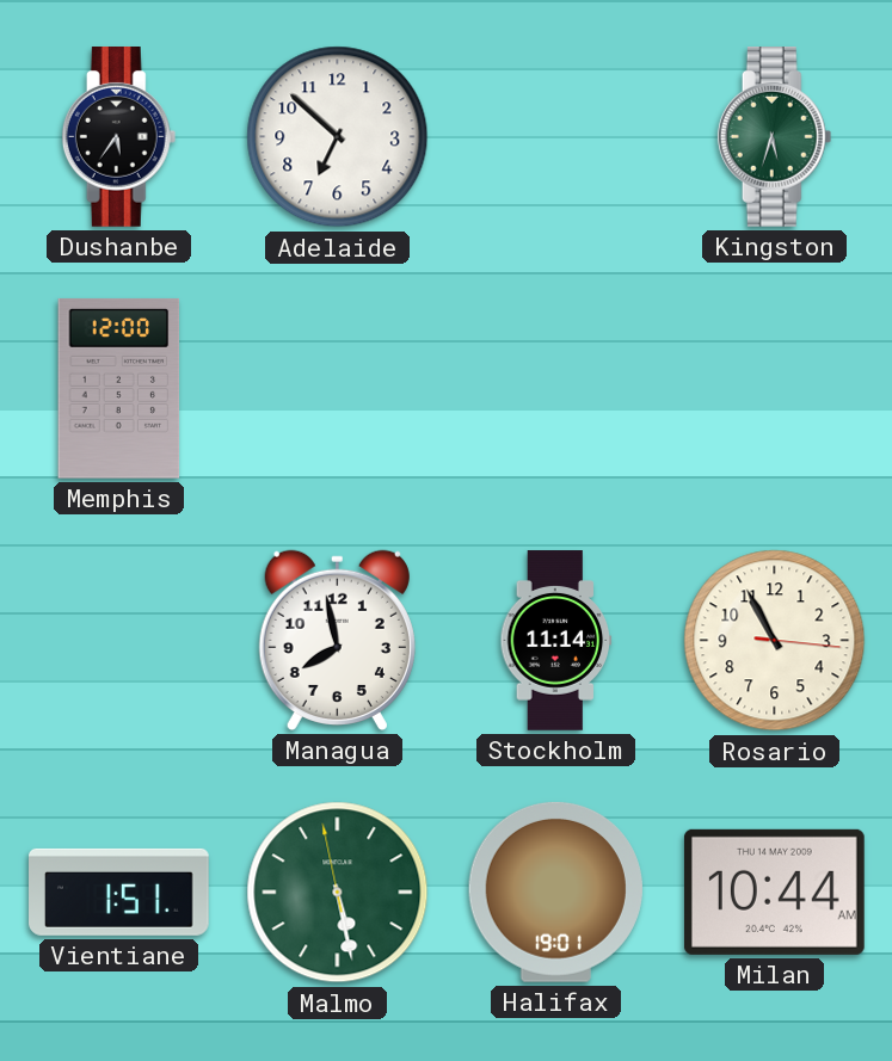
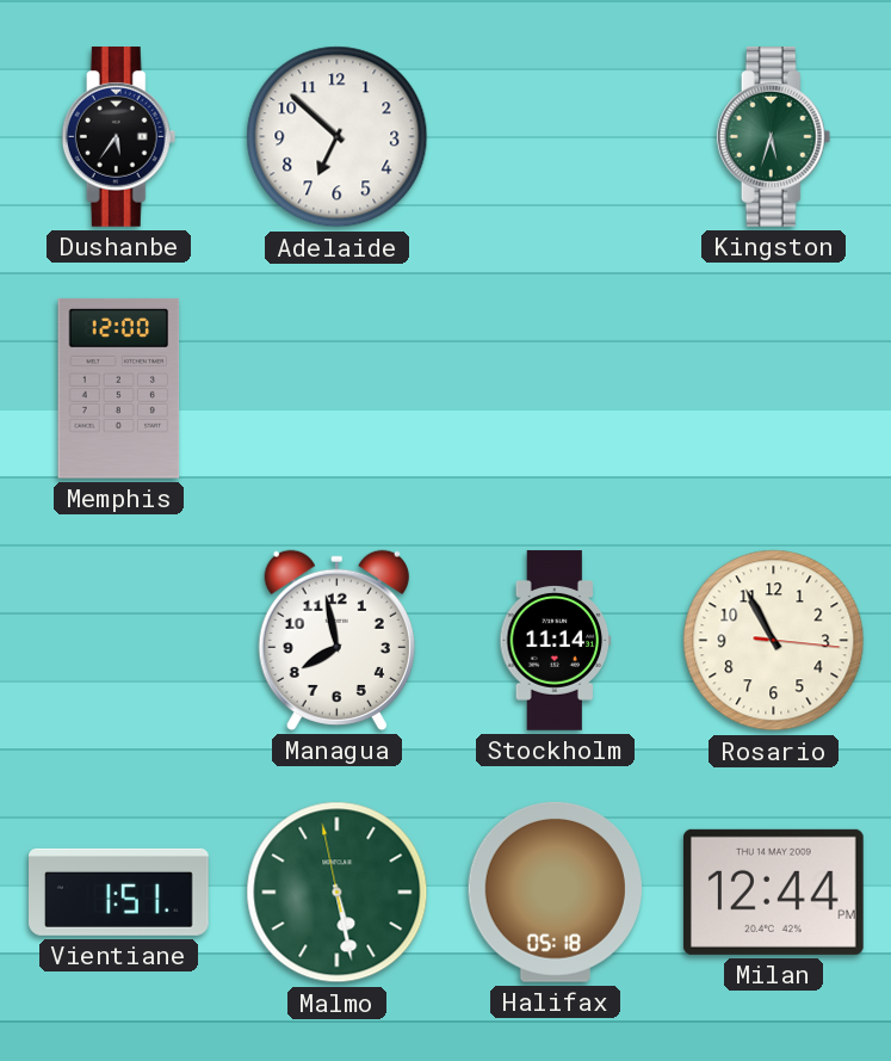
Halifax: 19:01 -> 05:18 (555, 892)
Milan: 10:44 -> 12:44 (773, 892)
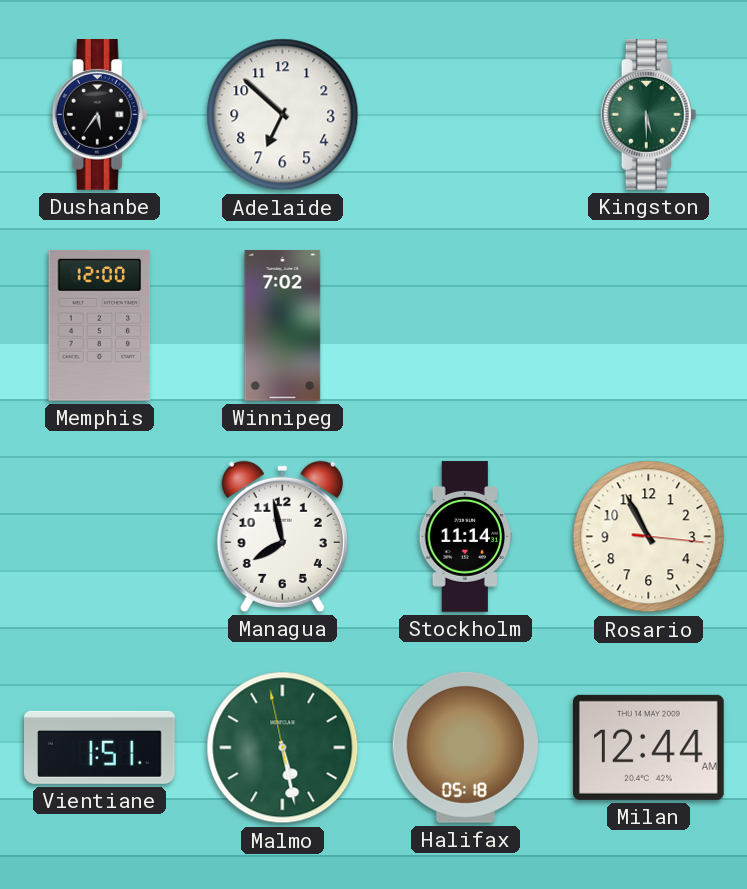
Kingston: 5:33 -> 5:30 (649, 115)
Winnipeg: none -> 7:02 (283, 326)
Milan: 12:44 PM -> 12:44 AM (648, 747)
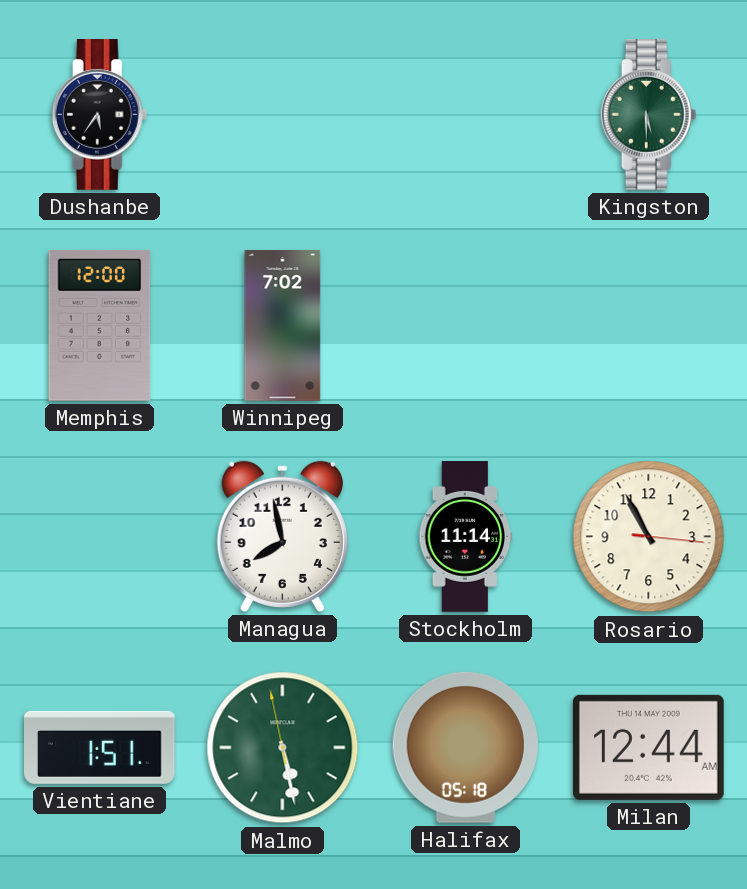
Adelaide: 6:52 -> none (283, 115)
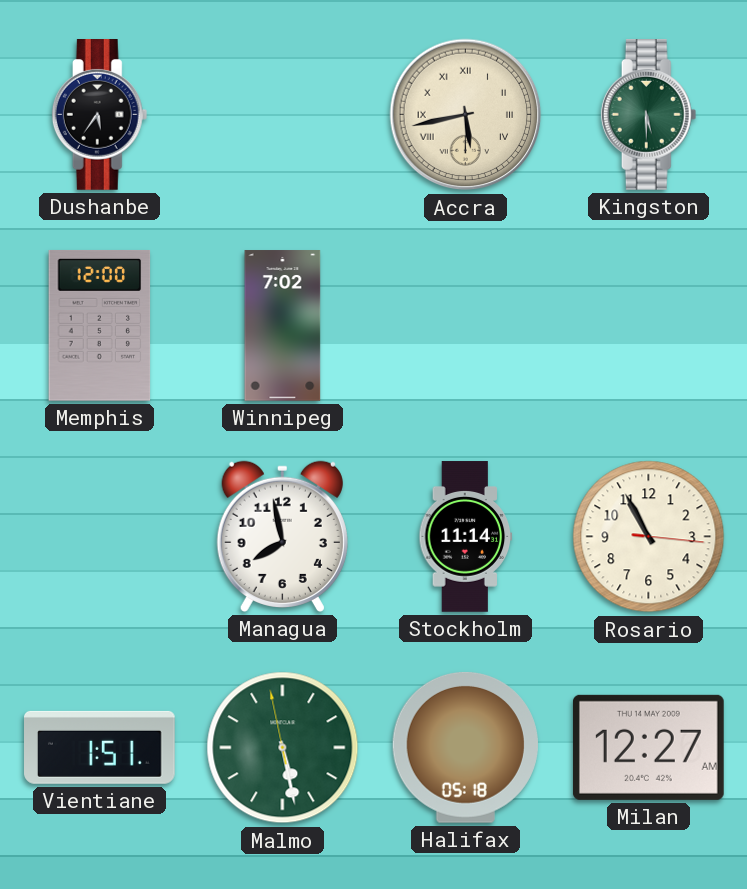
Accra: none -> 5:43 (466, 115)
Milan: 12:44 -> 12:27 (648, 747)
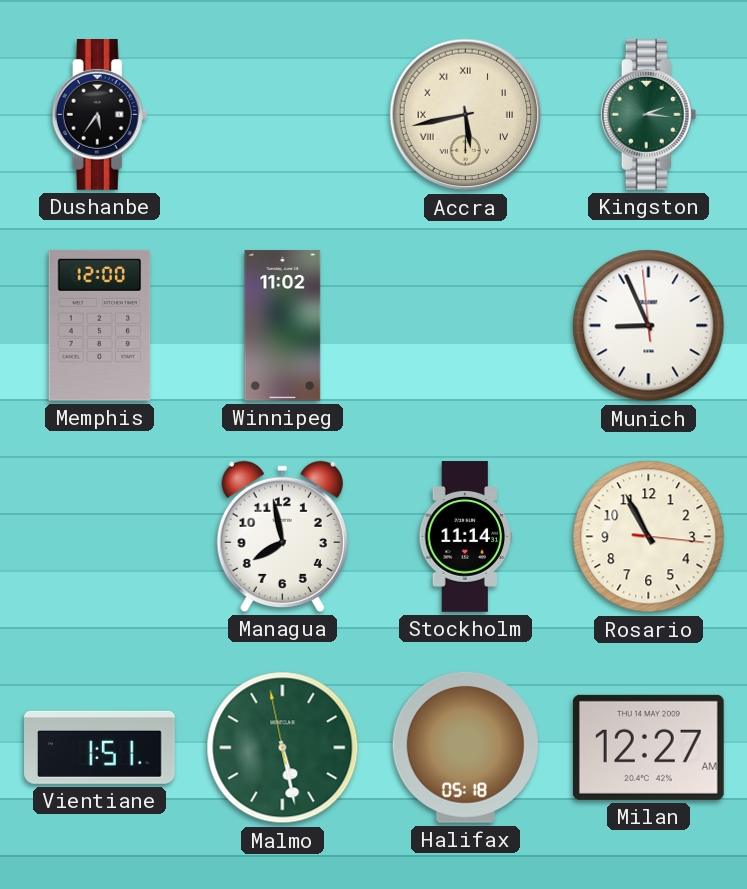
Kingston: 5:30 -> 2:16 (649, 115)
Winnipeg: 7:02 -> 11:02 (283, 326)
Munich: none -> 8:55 (649, 326)
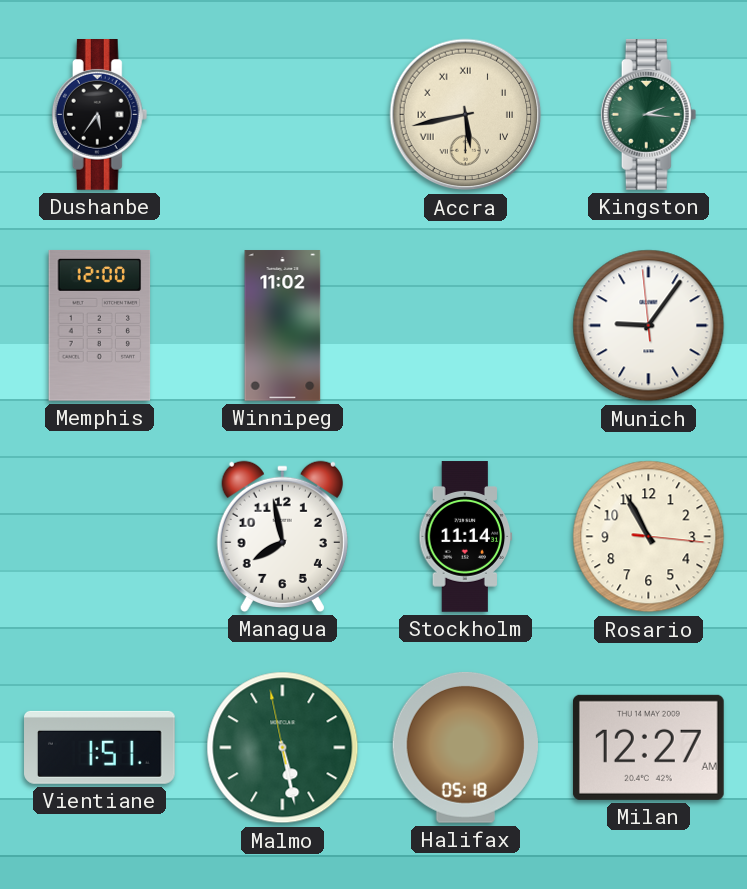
Munich: 8:55 -> 9:05 (649, 326)
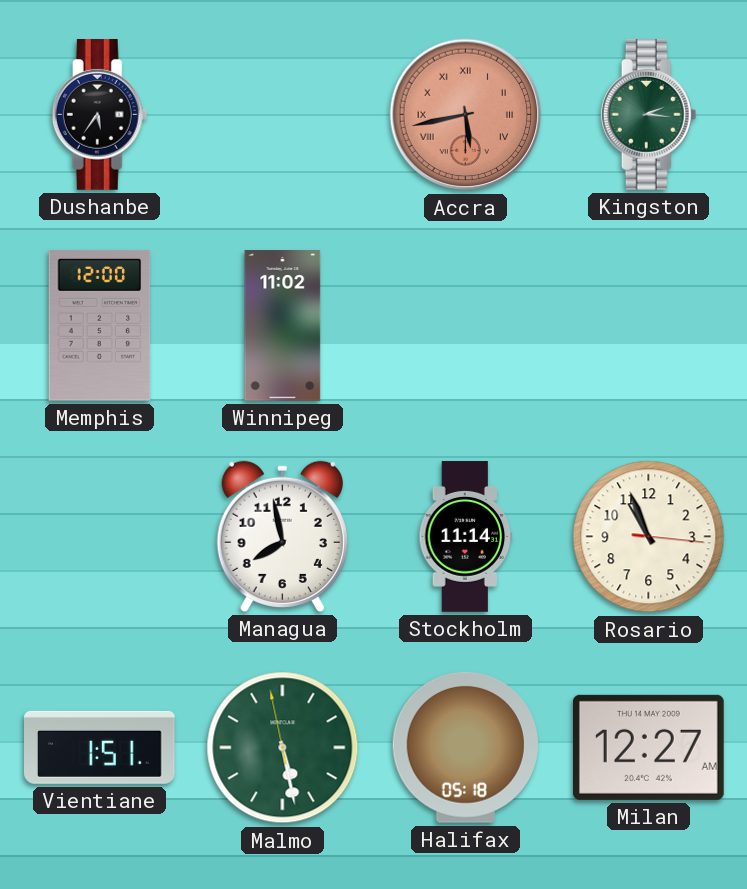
Accra dial: cream -> salmon (466, 115)
Munich: 9:05 -> none (649, 326)
Rosario: 10:55 -> 10:56 (649, 537)
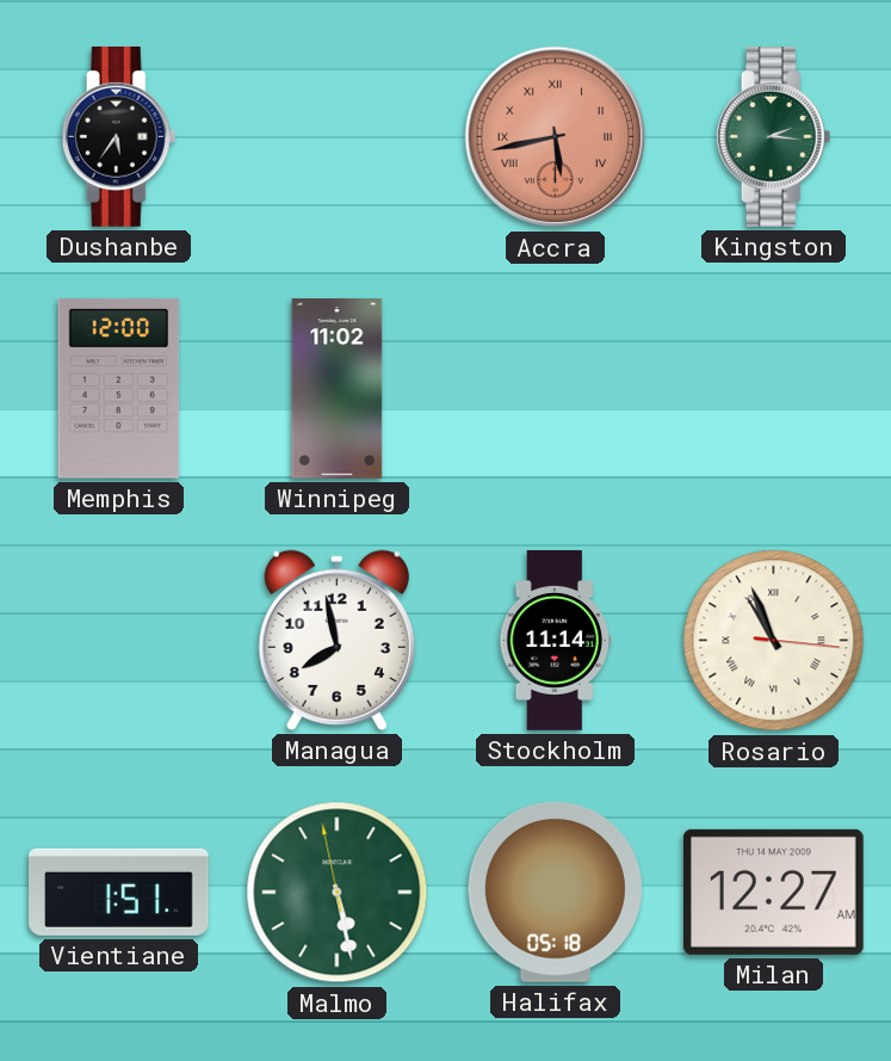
Rosario numerals: Arabic -> Roman (774, 641)
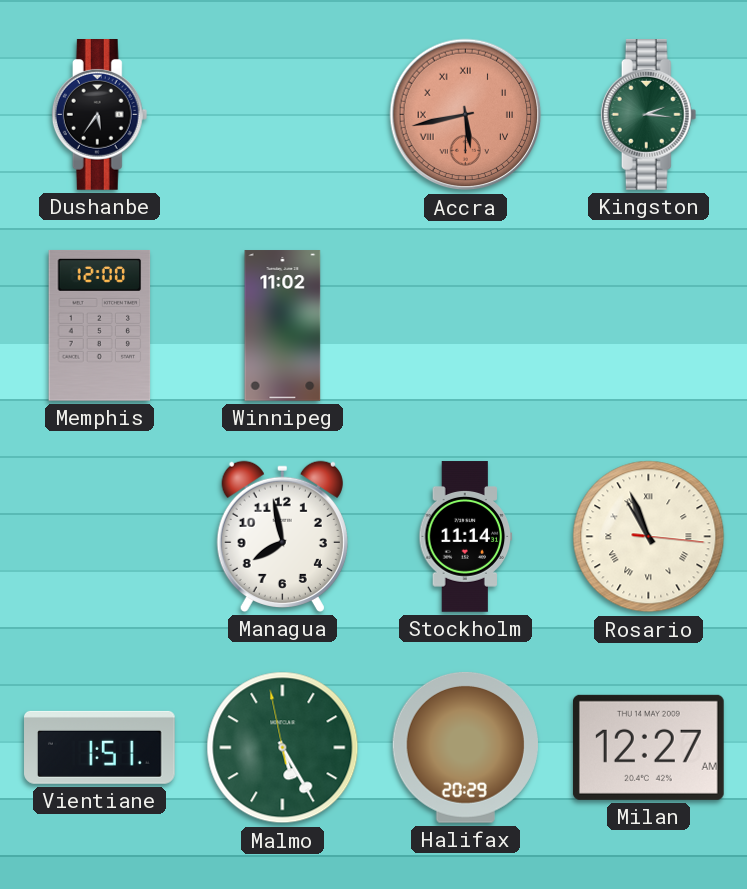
Malmo: 5:27 -> 5:24 (283, 748)
Halifax: 05:18 -> 20:29 (465, 747)
